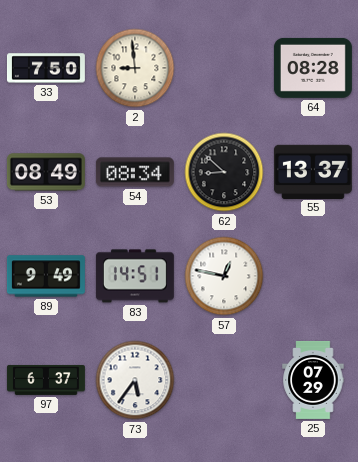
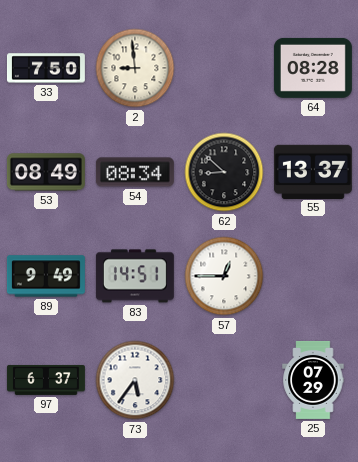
57: 12:47 -> 12:45 (224, 276)
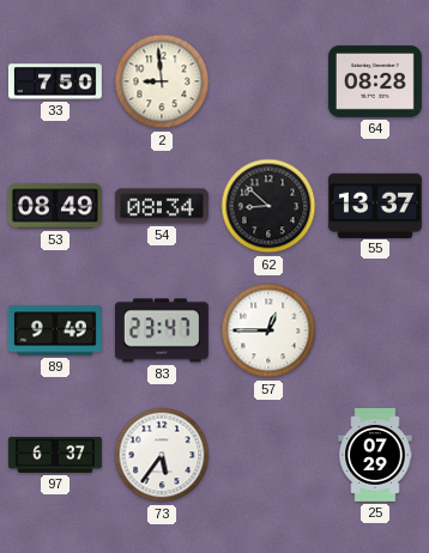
83: 14:51 -> 23:47 (162, 330)
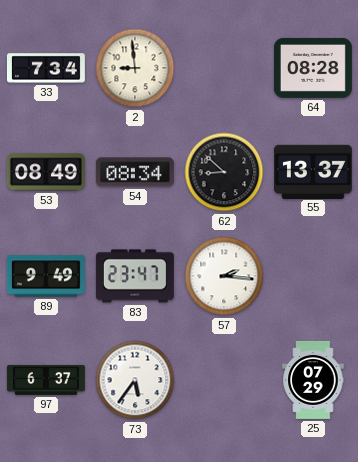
33: 7:50 -> 7:34 (46, 68)
57: 12:45 -> 2:16 (224, 276)
